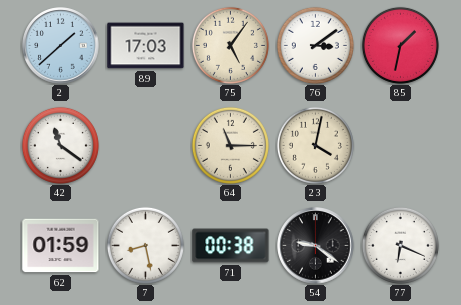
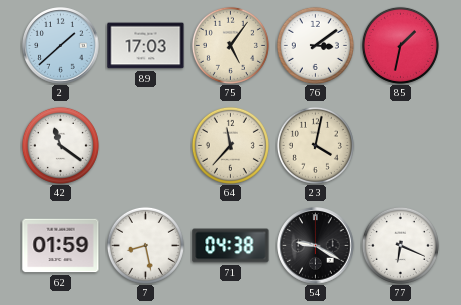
64: 11:15 -> 11:37 (230, 145)
71: 00:38 -> 04:38 (231, 246)
54: 9:21 -> 9:20 (316, 246)
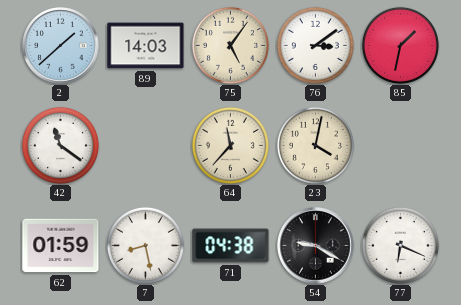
89: 17:03 -> 14:03 (146, 46)
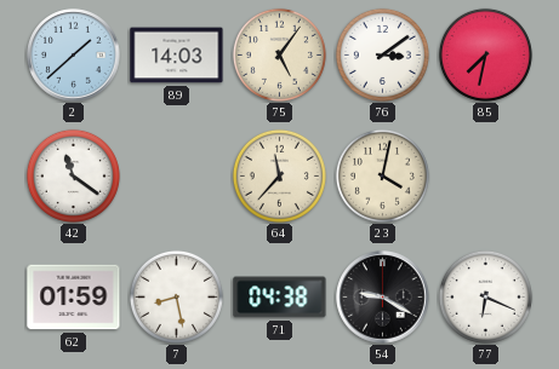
85: 1:32 -> 7:32 (485, 54)
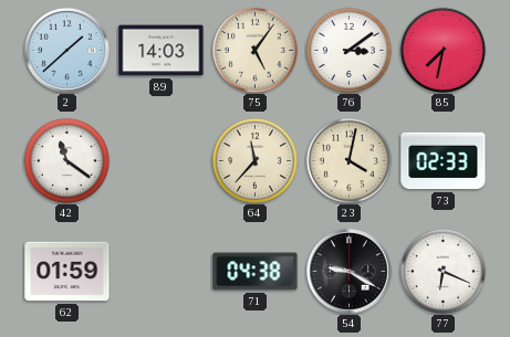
73: none -> 02:33 (444, 161)
7: 8:28 -> none (176, 296)
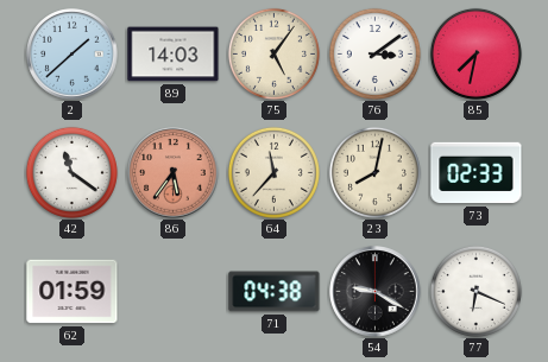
86: none -> 5:36 (174, 173)
23: 4:02 -> 8:02 (374, 172)
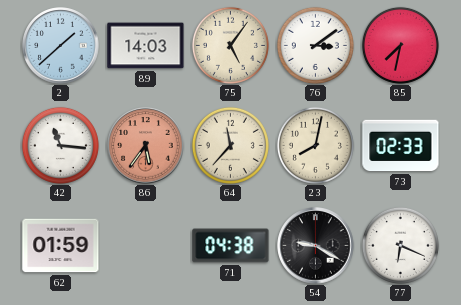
42: 11:21 -> 11:16 (60, 145)
